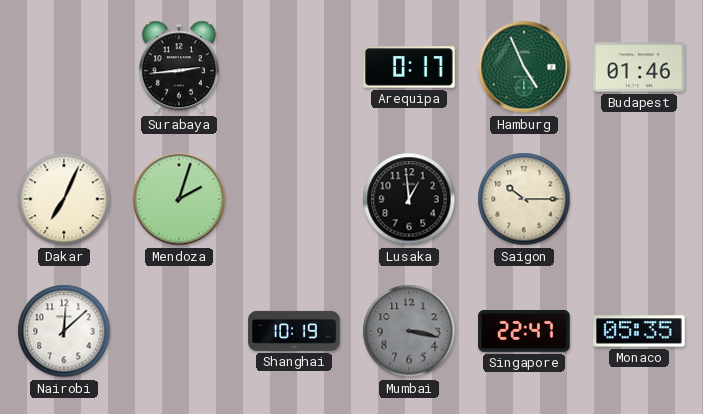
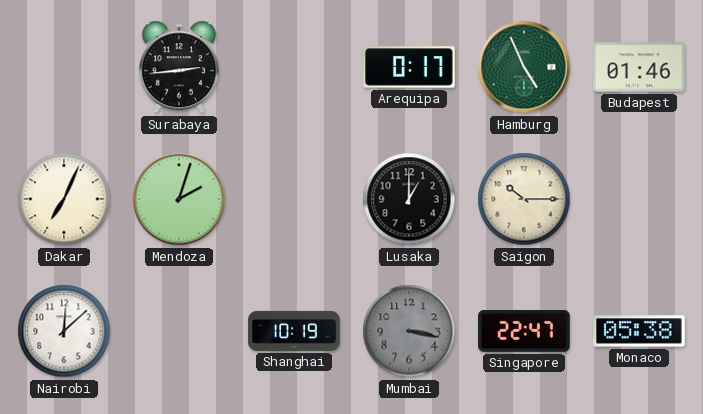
Lusaka: 12:59 -> 1:00 (409, 199)
Monaco: 05:35 -> 05:38 (639, 331)
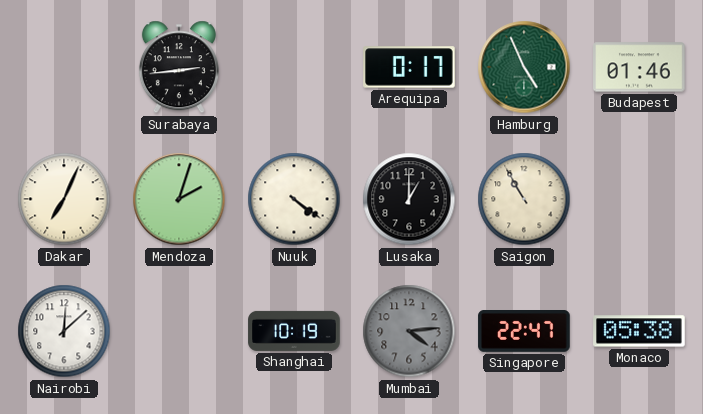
Nuuk: none -> 4:21 (294, 199)
Saigon: 10:15 -> 10:55 (524, 199)
Mumbai: 3:17 -> 4:14 (409, 331)
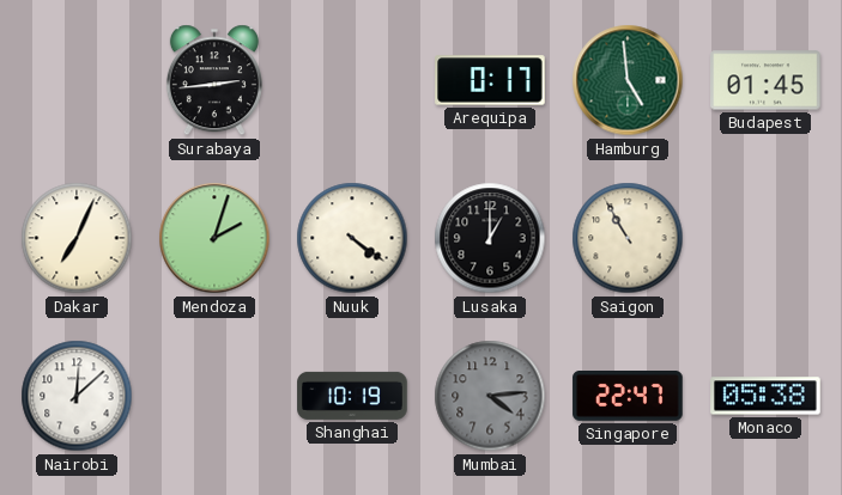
Hamburg: 4:56 -> 4:59 (628, 80)
Budapest: 01:46 -> 01:45 (765, 80)
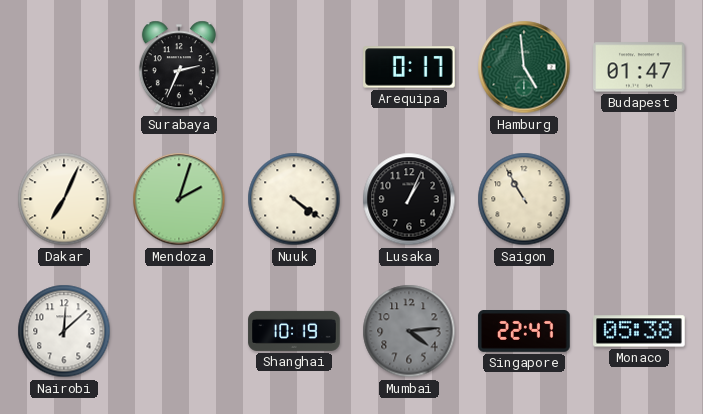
Surabaya: 2:44 -> 2:34 (179, 67)
Budapest: 01:45 -> 01:47 (639, 67)
Lusaka: 1:00 -> 1:04 (409, 199)
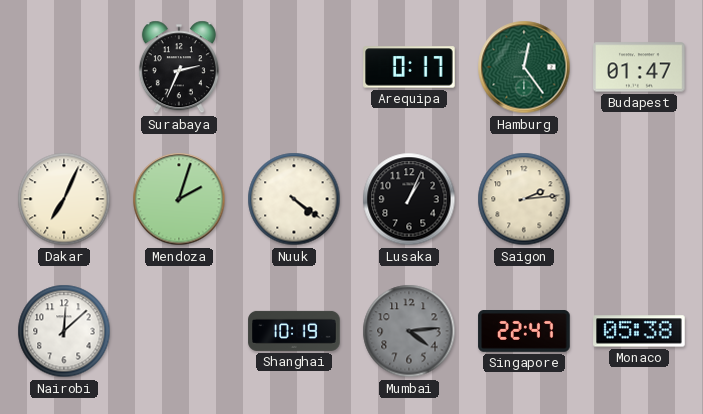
Hamburg: 4:59 -> 12:24 (524, 67)
Saigon: 10:55 -> 2:14 (524, 199)
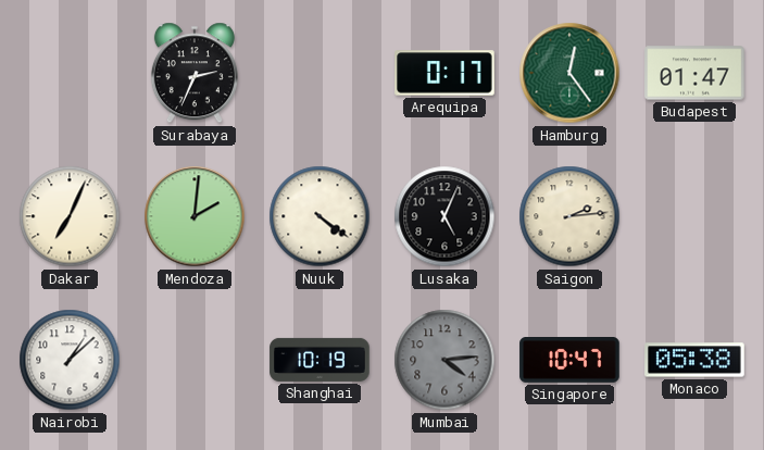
Mendoza: 2:03 -> 2:01 (195, 216)
Lusaka: 1:04 -> 5:04 (444, 216)
Nairobi: 12:08 -> 1:08 (70, 360)
Singapore: 22:47 -> 10:47 (569, 361)
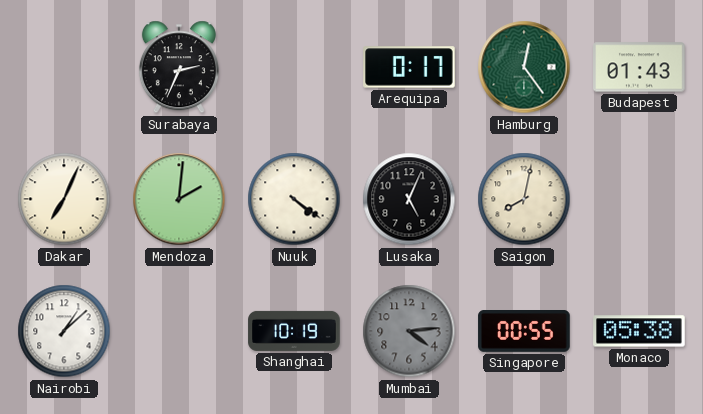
Budapest: 01:47 -> 01:43 (639, 67)
Saigon: 2:14 -> 8:02 (524, 199)
Singapore: 10:47 -> 00:55 (524, 332)
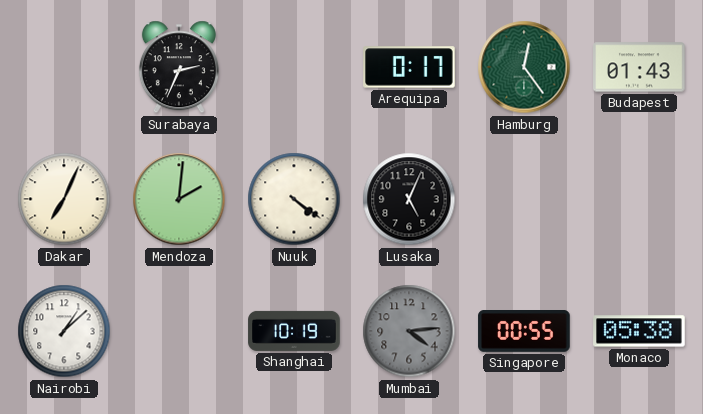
Saigon: 8:02 -> none (524, 199)
